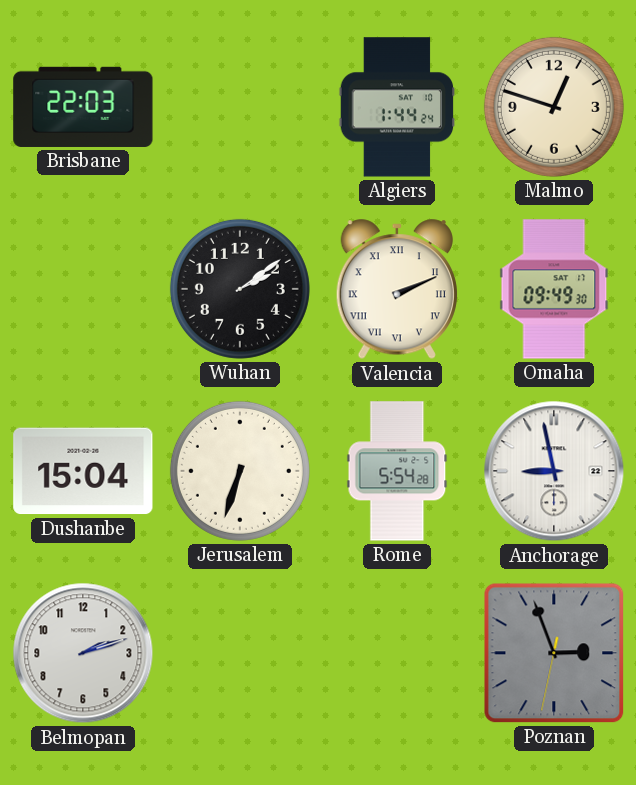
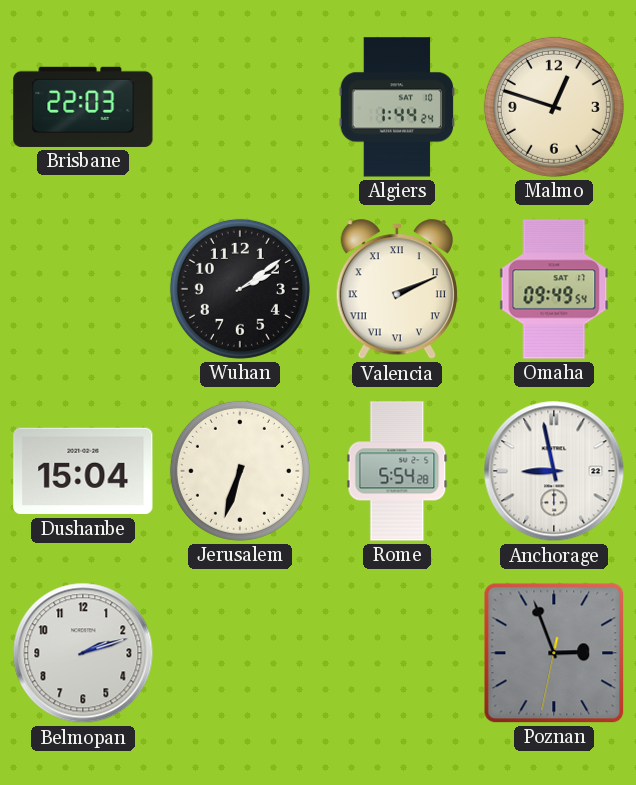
Omaha: 09:49:30 -> 09:49:54 (554, 289)
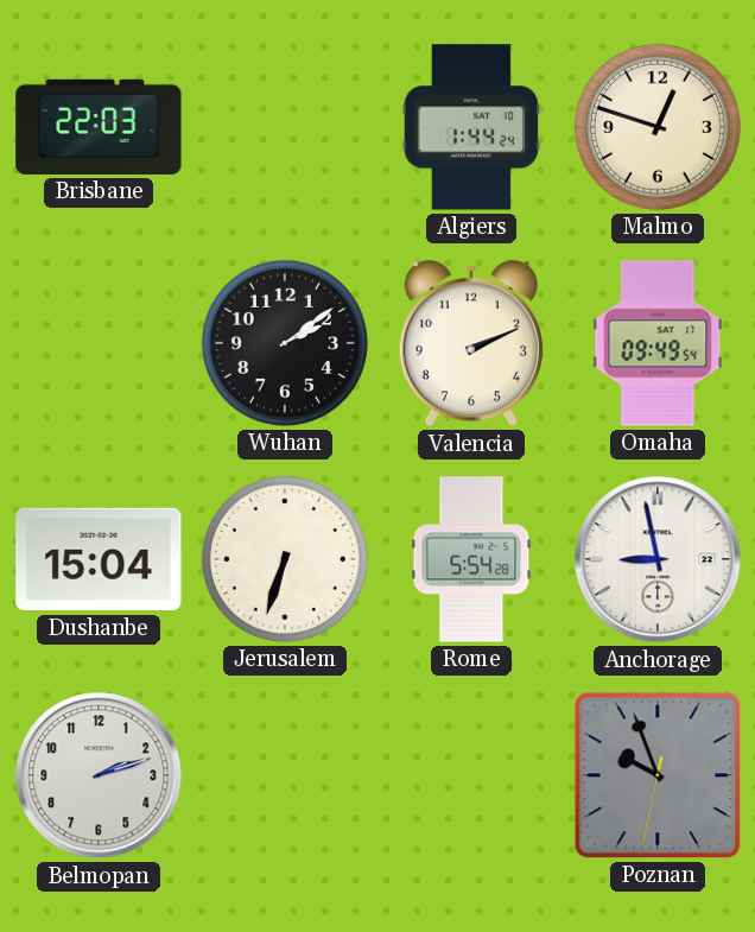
Valencia numerals: Roman -> Arabic (471, 344)
Poznan: 2:56 -> 9:56 (658, 775)
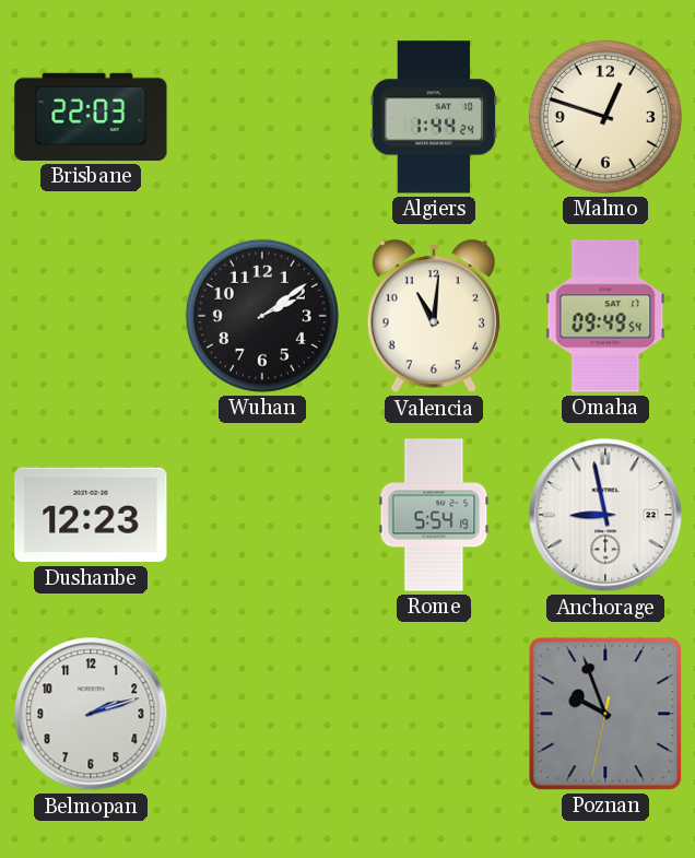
Valencia: 2:11 -> 11:01 (434, 317)
Dushanbe: 15:04 -> 12:23 (91, 515)
Jerusalem: 6:33 -> none (285, 559)
Rome: 5:54:28 -> 5:54:19 (434, 515)
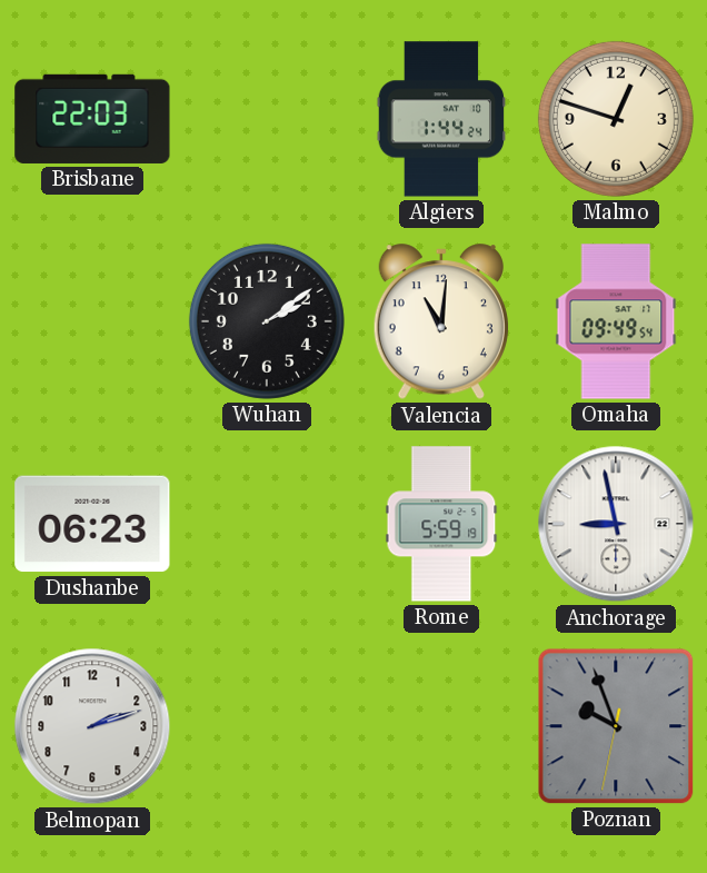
Dushanbe: 12:23 -> 06:23 (92, 524)
Rome: 5:54 -> 5:59 (441, 524)
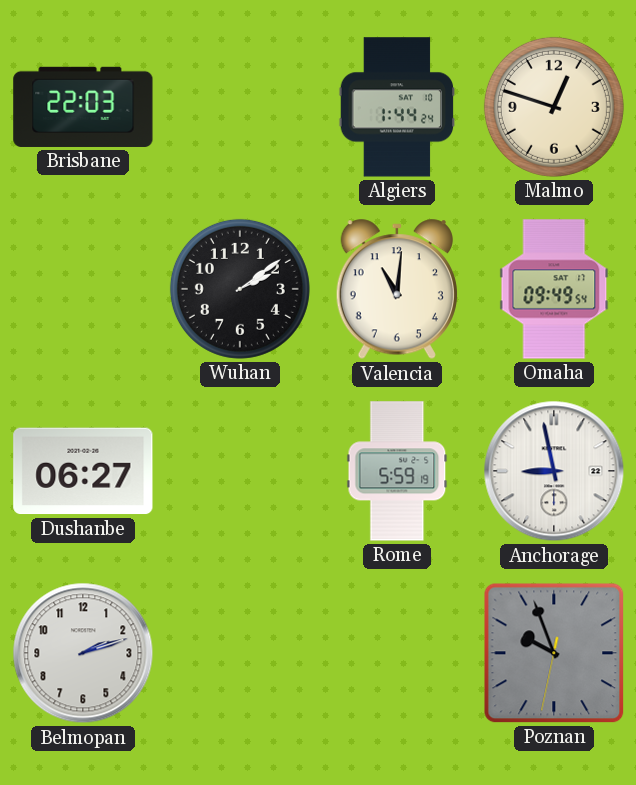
Dushanbe: 06:23 -> 06:27 (83, 471)
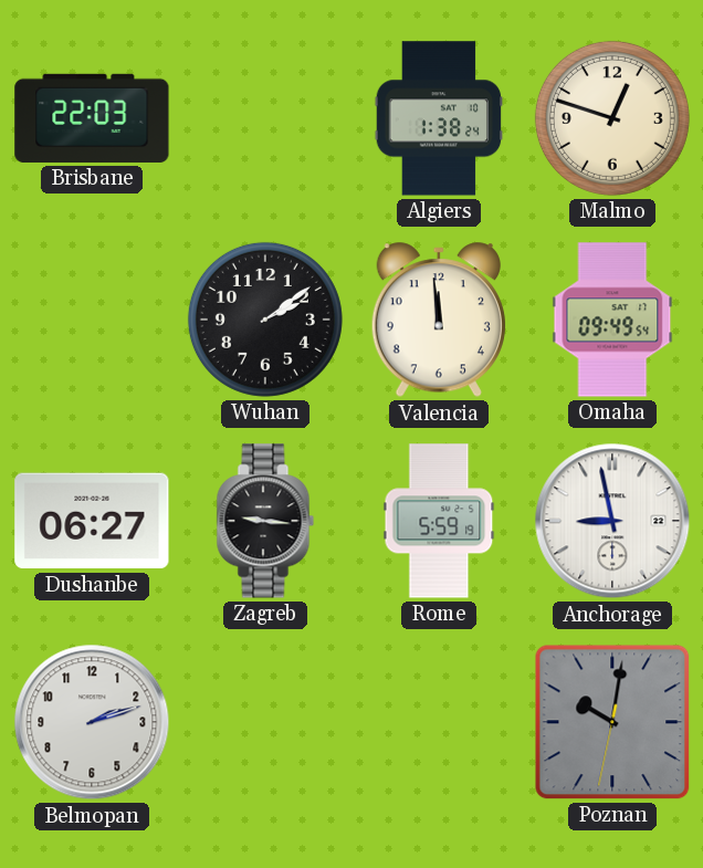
Algiers: 1:44 -> 1:38 (439, 118)
Valencia: 11:01 -> 11:59 (439, 321)
Zagreb: none -> 9:16 (265, 521)
Poznan: 9:56 -> 10:01 (612, 722)
